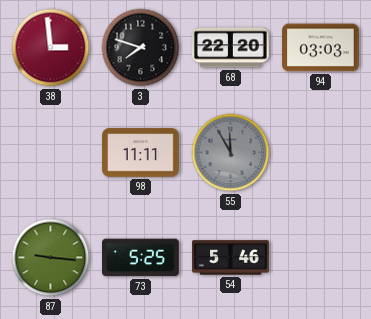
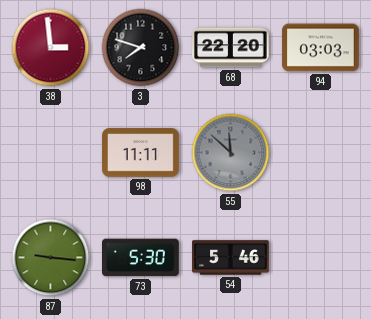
55: 11:55 -> 11:52 (231, 153)
73: 5:25 -> 5:30 (141, 258)
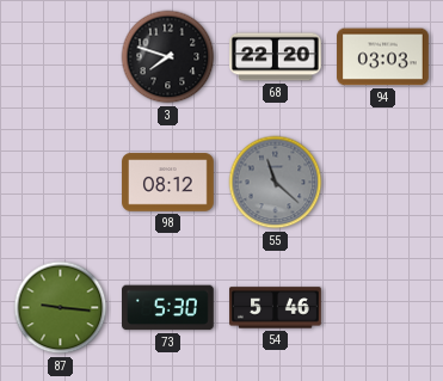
38: 2:59 -> none (51, 48)
98: 11:11 -> 08:12 (168, 183)
55: 11:52 -> 11:22 (276, 183)
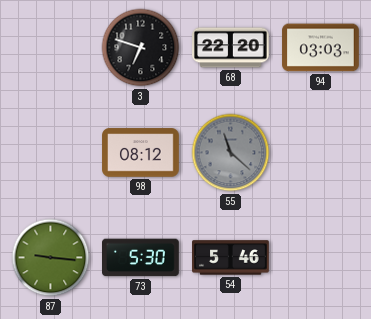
3: 7:48 -> 6:48 (141, 48)
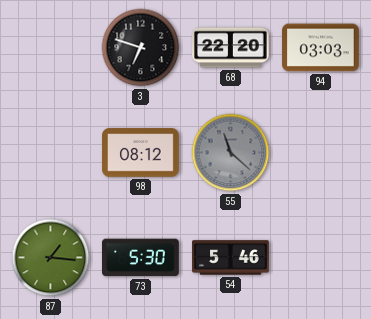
87: 9:16 -> 1:16 (51, 258)
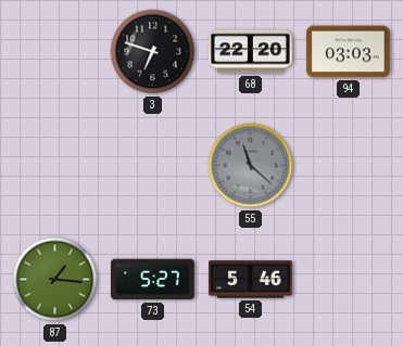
98: 08:12 -> none (141, 153)
73: 5:30 -> 5:27 (153, 280)
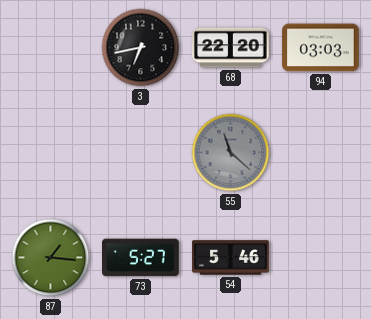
3: 6:48 -> 6:43 (141, 48)
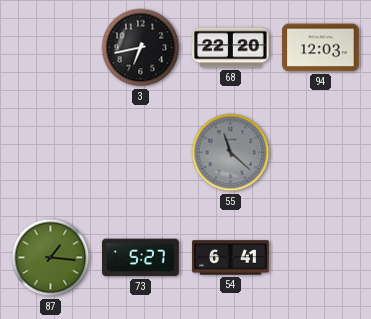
94: 03:03 -> 12:03 (321, 48)
54: 5:46 -> 6:41 (231, 258)
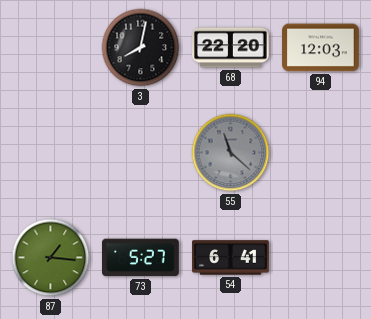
3: 6:43 -> 8:02 (141, 48)
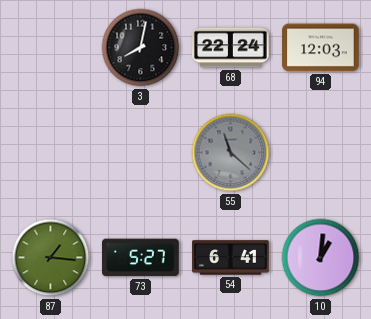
68: 22:20 -> 22:24 (231, 48)
10: none -> 1:01 (321, 258)
